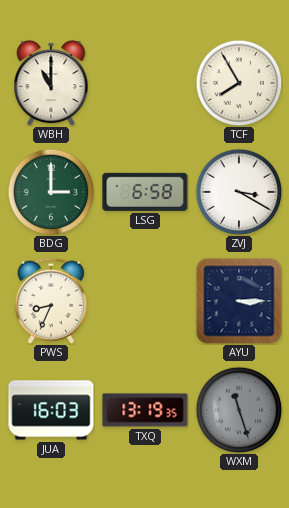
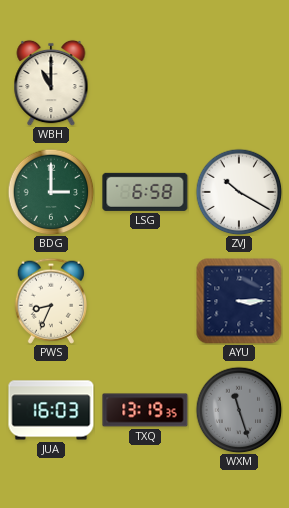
TCF: 7:55 -> none (239, 83)
ZVJ: 3:20 -> 10:20 (239, 192)
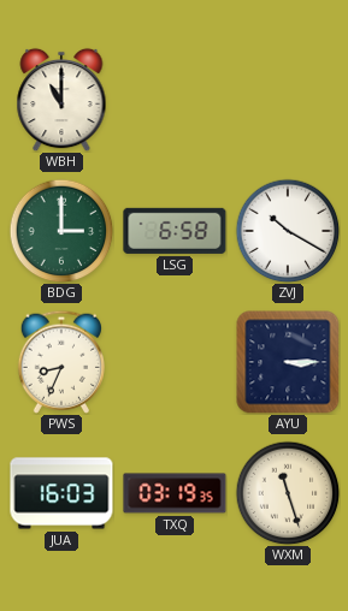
TXQ: 13:19 -> 03:19 (175, 493)
WXM dial: grey -> cream (288, 493)
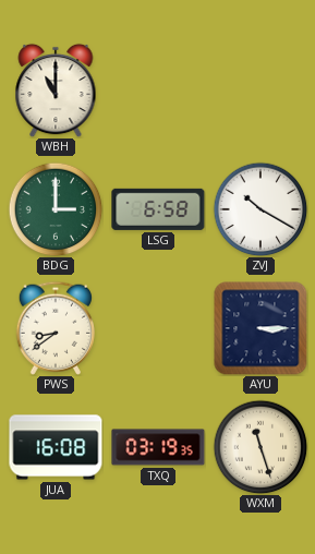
PWS: 8:34 -> 8:39 (54, 328)
JUA: 16:03 -> 16:08 (56, 447)
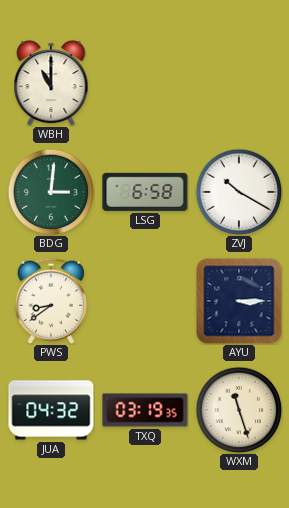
BDG: 3:00 -> 3:01 (51, 192)
JUA: 16:08 -> 04:32 (51, 410)
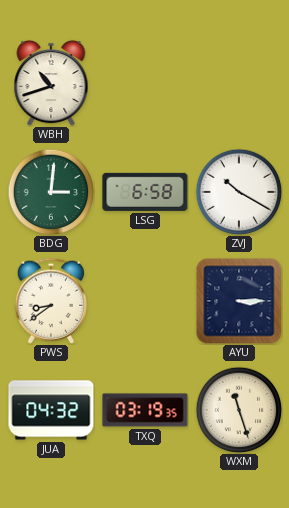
WBH: 11:00 -> 10:42 (51, 83)
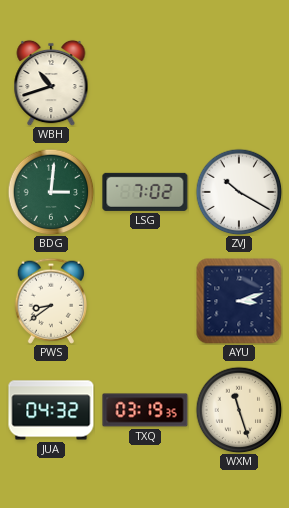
LSG: 6:58 -> 7:02 (145, 192)
AYU: 3:15 -> 3:12 (239, 301)
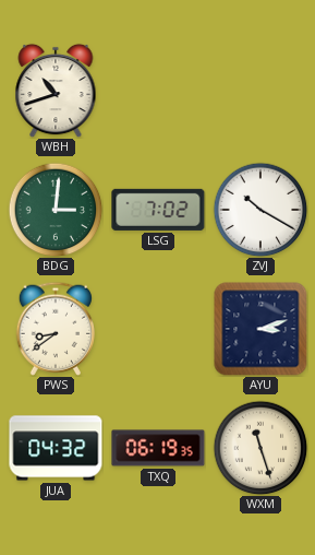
TXQ: 03:19 -> 06:19 (158, 448)
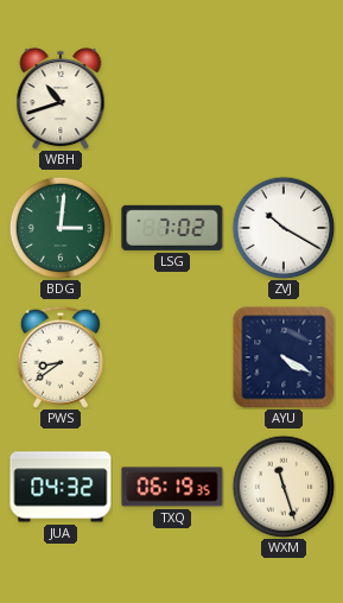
AYU: 3:12 -> 4:20 (284, 357)
